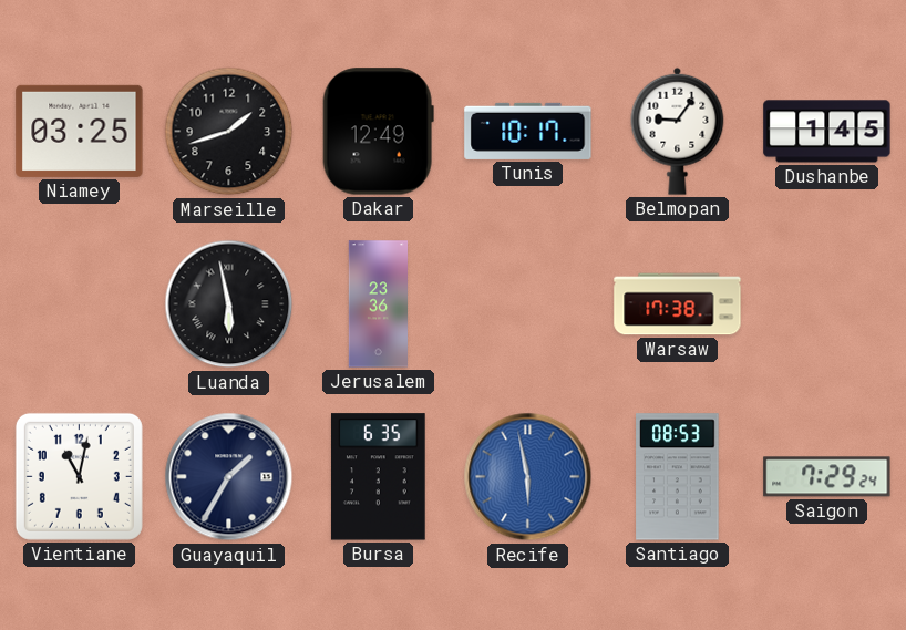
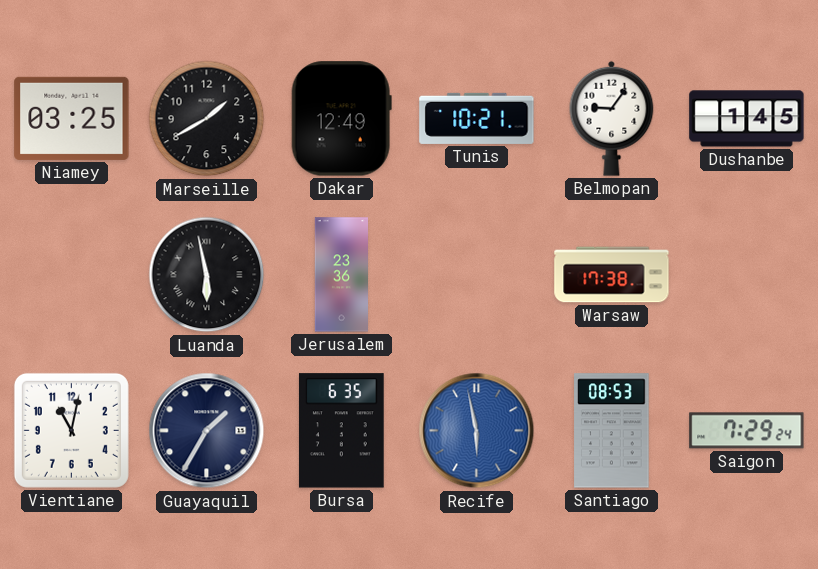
Marseille: 1:42 -> 1:40 (207, 119)
Tunis: 10:17 -> 10:21 (477, 118)
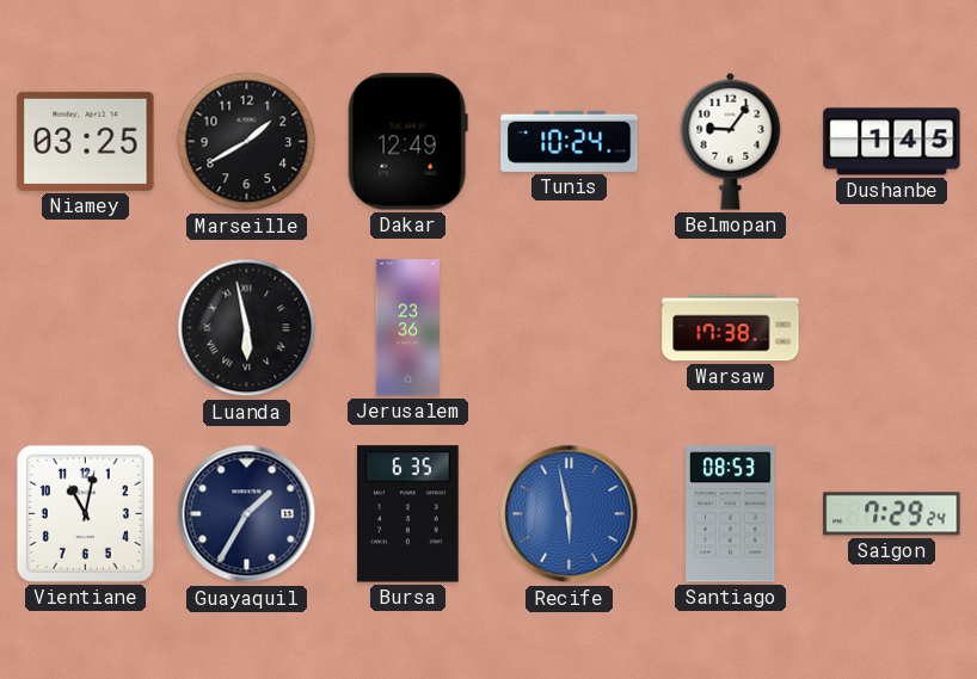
Tunis: 10:21 -> 10:24 (570, 141)
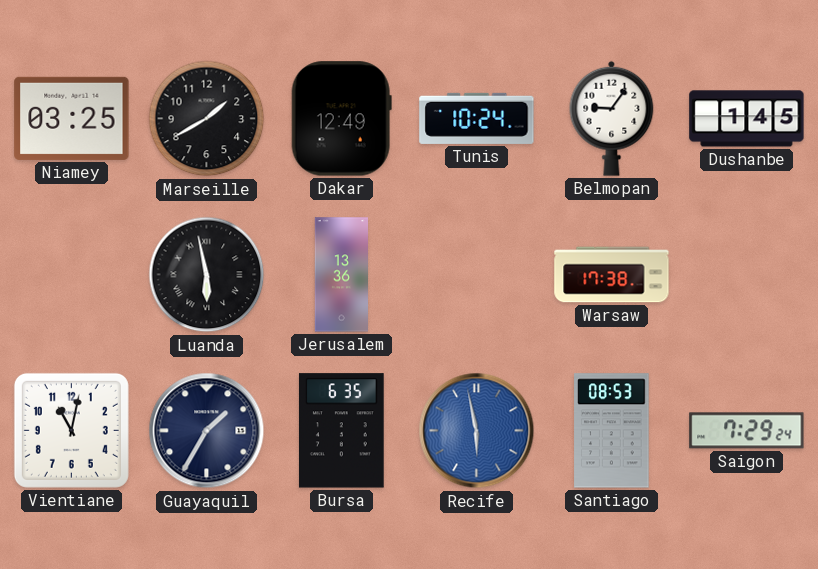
Jerusalem: 23:36 -> 13:36 (342, 275)
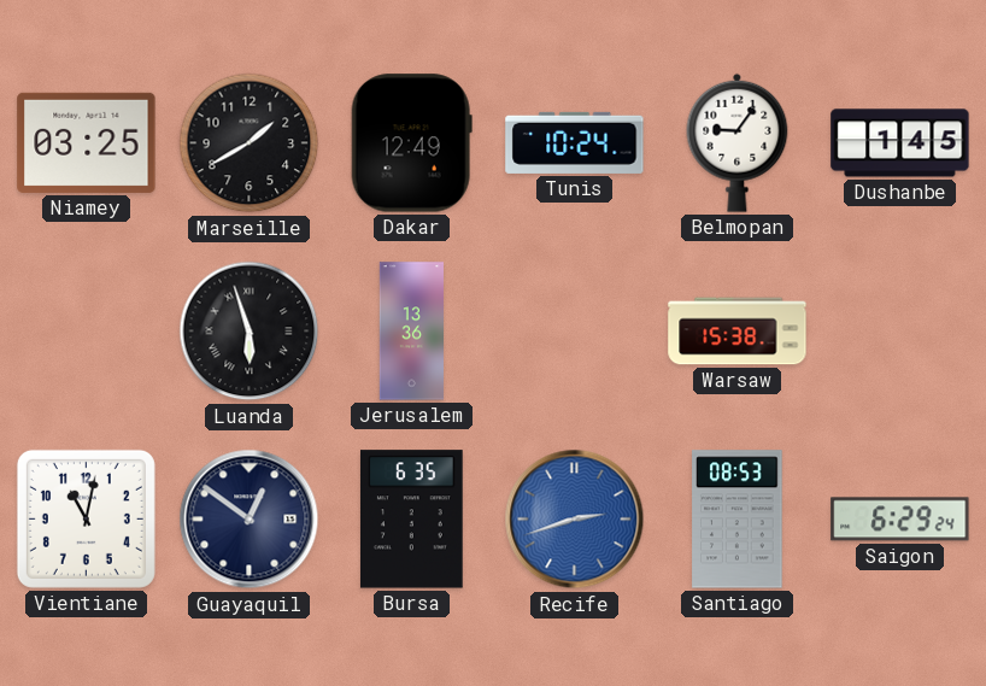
Luanda: 5:58 -> 5:57 (250, 332)
Warsaw: 17:38 -> 15:38 (738, 332)
Guayaquil: 1:35 -> 12:51 (250, 520)
Recife: 5:58 -> 2:42 (575, 520)
Saigon: 7:29 -> 6:29 (900, 520)
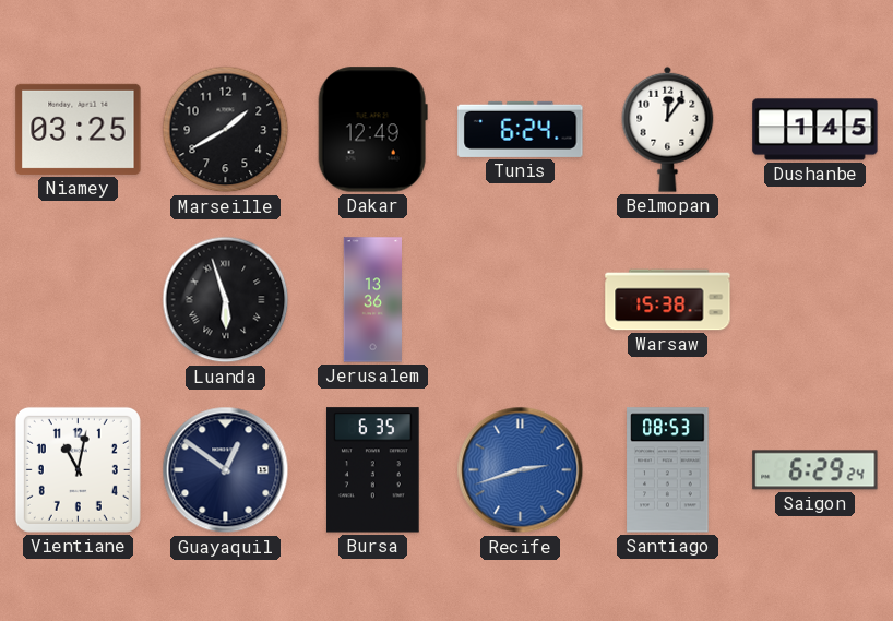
Tunis: 10:24 -> 6:24 (521, 129)
Belmopan: 9:06 -> 12:06 (668, 129)
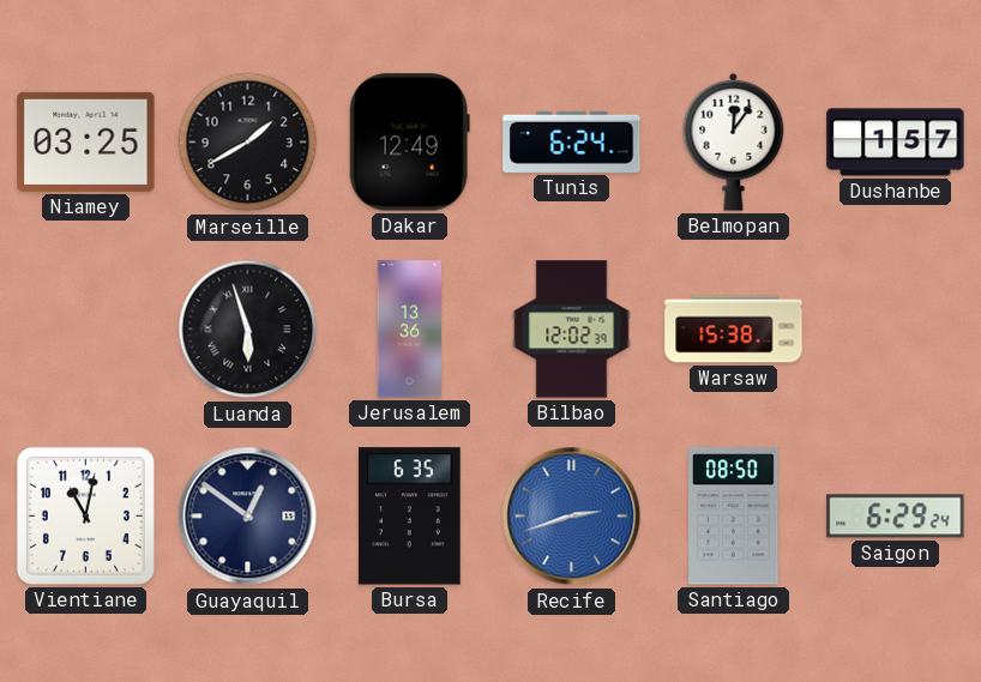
Dushanbe: 1:45 -> 1:57 (896, 143)
Bilbao: none -> 12:02 (572, 330)
Santiago: 08:53 -> 08:50 (734, 517)
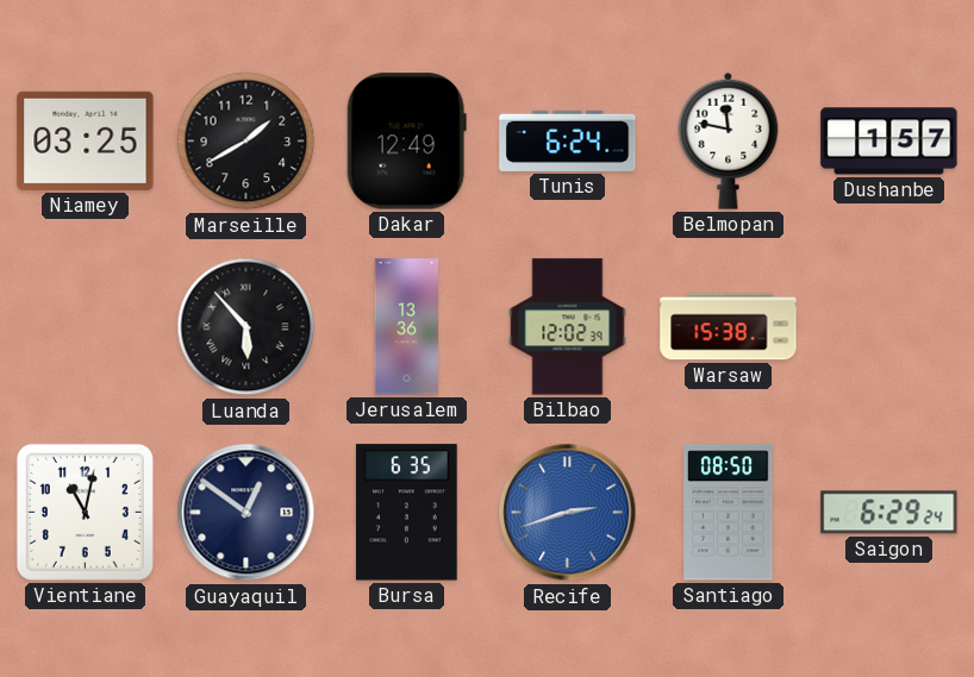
Belmopan: 12:06 -> 11:47 (729, 140)
Luanda: 5:57 -> 5:53 (246, 327)
